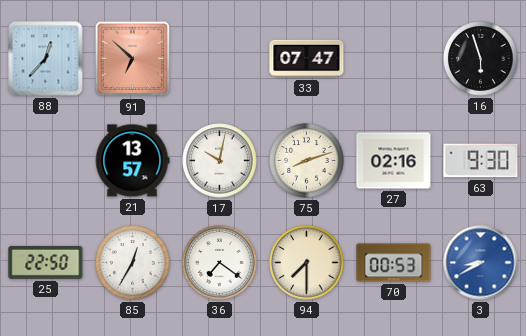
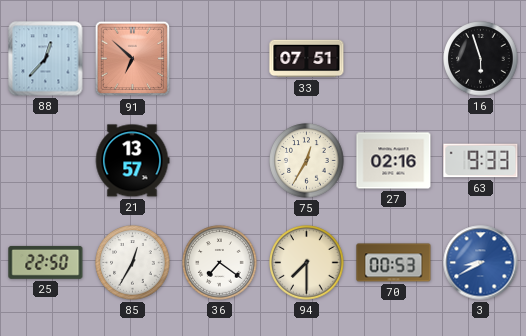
33: 07:47 -> 07:51 (307, 59)
17: 10:02 -> none (220, 161)
75: 8:12 -> 12:35 (307, 161)
63: 9:30 -> 9:33 (481, 161)
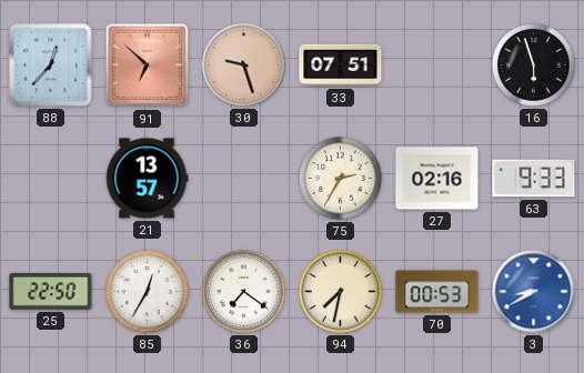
30: none -> 9:27 (244, 65)
75: 12:35 -> 2:35 (341, 179)
94: 7:30 -> 7:32 (341, 292)
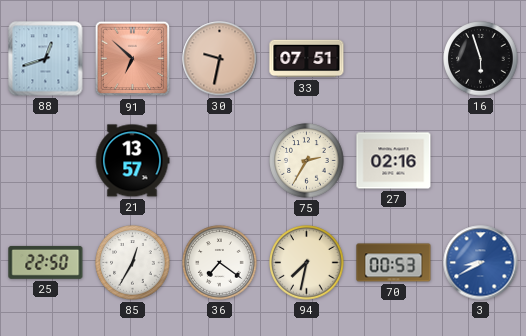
88: 12:37 -> 12:42 (46, 59)
30: 9:27 -> 9:32 (220, 59)
63: 9:33 -> none (534, 179)
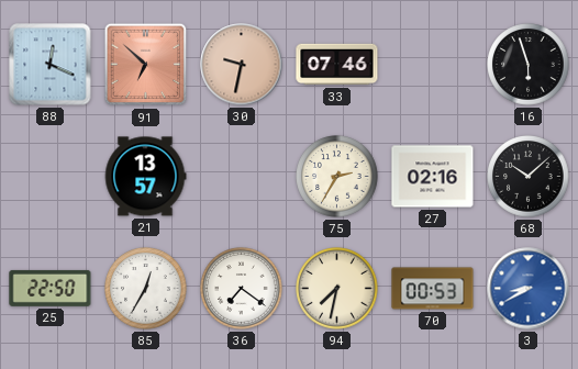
88: 12:42 -> 12:19 (51, 65)
33: 07:51 -> 07:46 (337, 65)
68: none -> 10:08 (529, 177)
